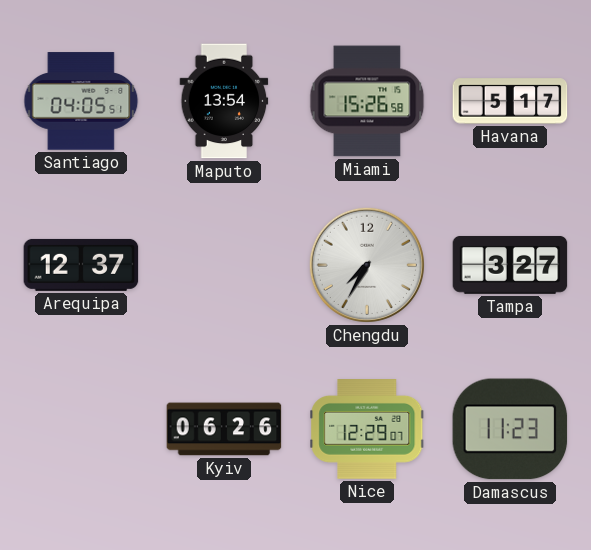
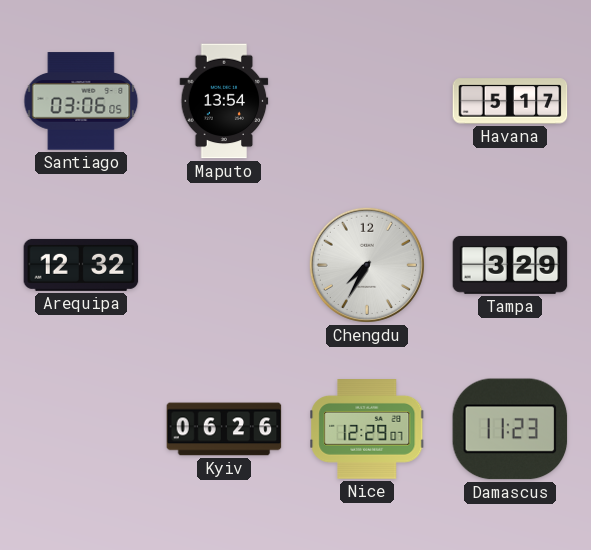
Santiago: 04:05 -> 03:06 (81, 101)
Miami: 15:26 -> none (367, 101)
Arequipa: 12:37 -> 12:32 (81, 265)
Tampa: 3:27 -> 3:29 (510, 265)
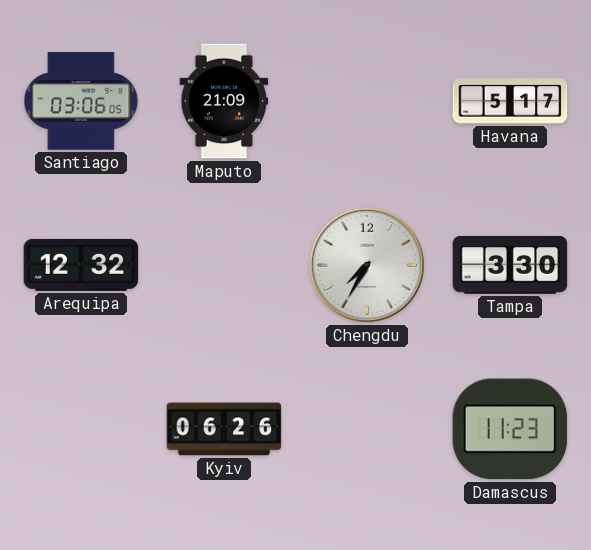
Maputo: 13:54 -> 21:09 (224, 101)
Tampa: 3:29 -> 3:30 (510, 265)
Nice: 12:29 -> none (367, 429)
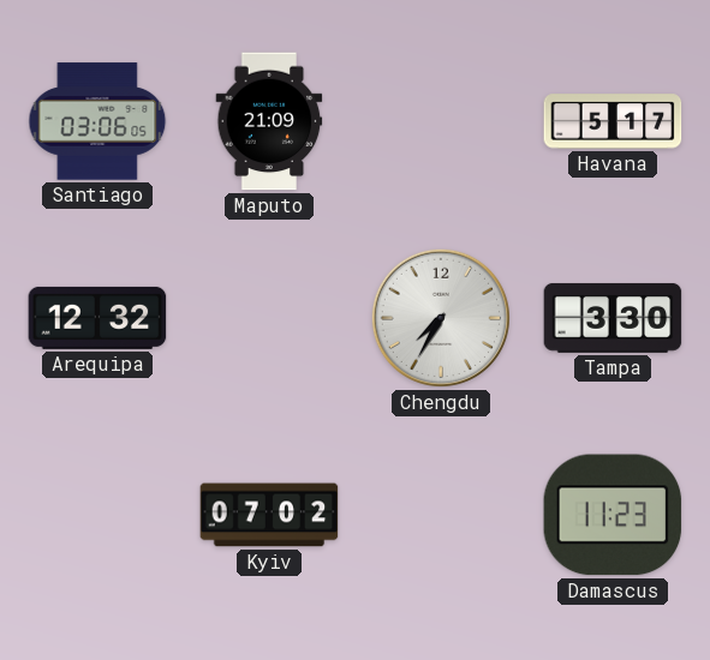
Kyiv: 06:26 -> 07:02 (269, 515)
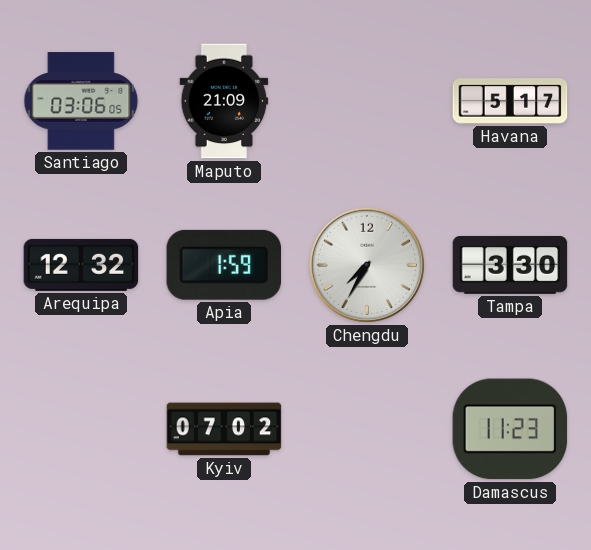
Apia: none -> 1:59 (223, 265)
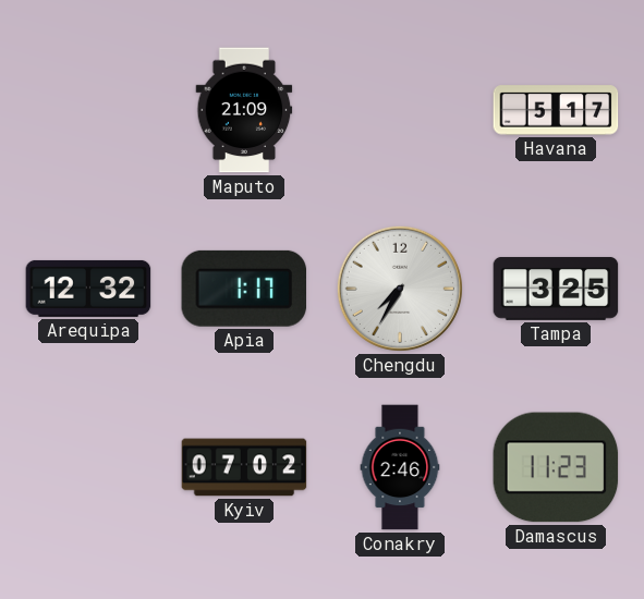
Santiago: 03:06 -> none (81, 101)
Apia: 1:59 -> 1:17 (243, 289)
Tampa: 3:30 -> 3:25 (556, 289)
Conakry: none -> 2:46 (400, 467)
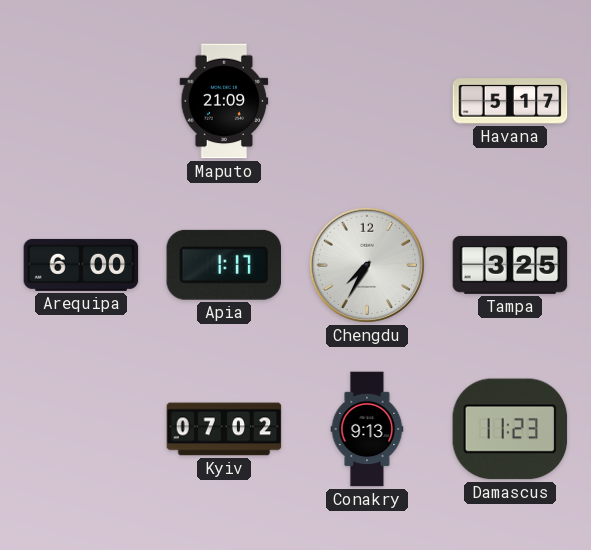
Arequipa: 12:32 -> 6:00 (81, 265)
Conakry: 2:46 -> 9:13 (367, 429)
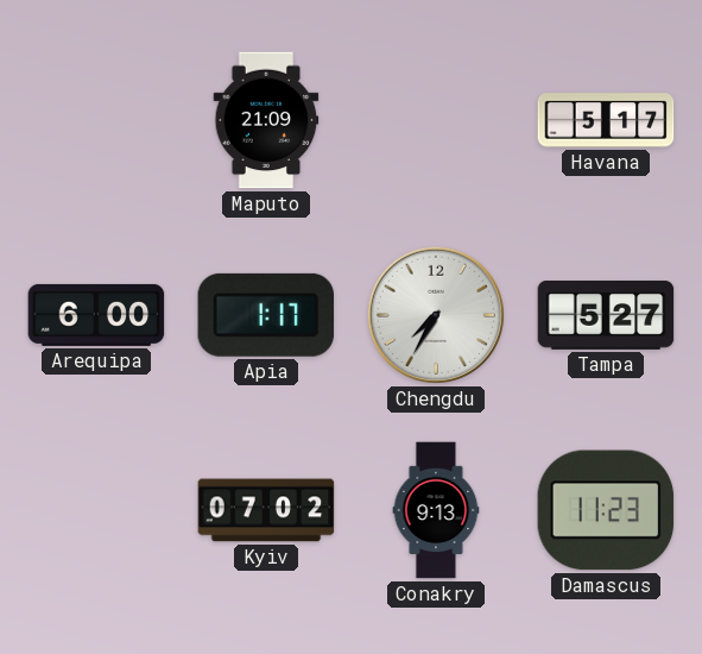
Tampa: 3:25 -> 5:27 (606, 315)
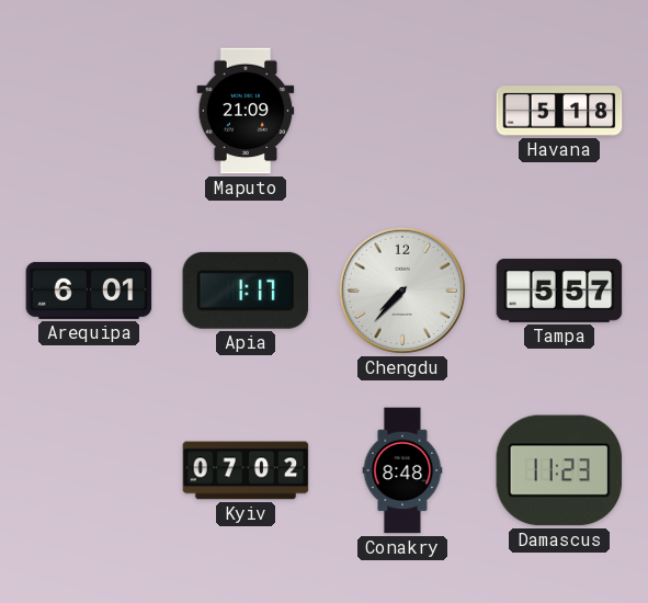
Havana: 5:17 -> 5:18 (559, 111)
Arequipa: 6:00 -> 6:01 (89, 291)
Chengdu: 7:35 -> 7:37 (402, 291)
Tampa: 5:27 -> 5:57 (559, 291)
Conakry: 9:13 -> 8:48 (402, 470)
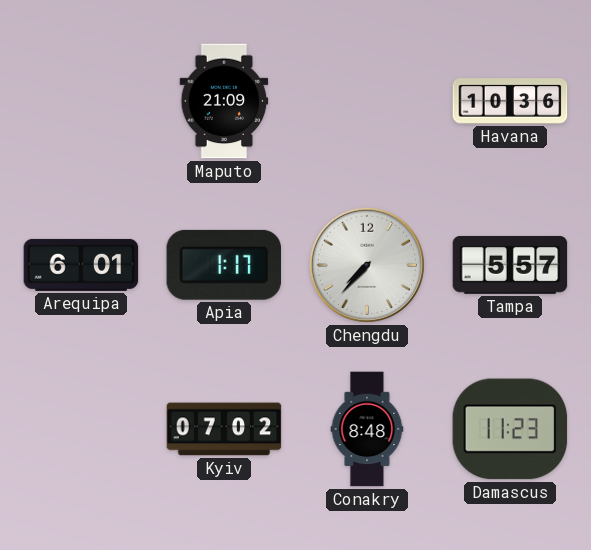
Havana: 5:18 -> 10:36 (510, 101)
